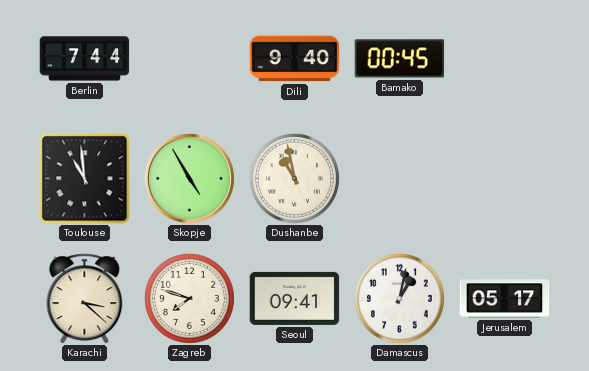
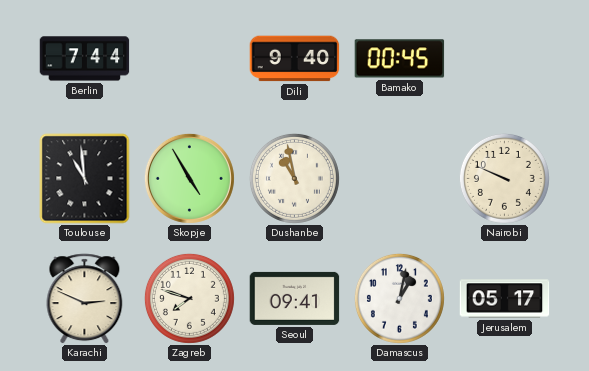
Nairobi: none -> 9:49 (504, 178)
Karachi: 3:22 -> 2:49 (85, 299)
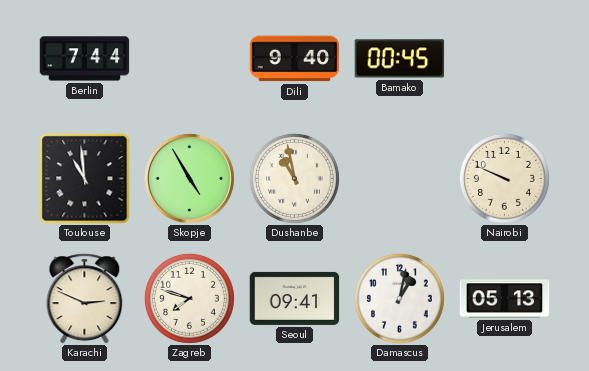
Jerusalem: 05:17 -> 05:13 (505, 299)
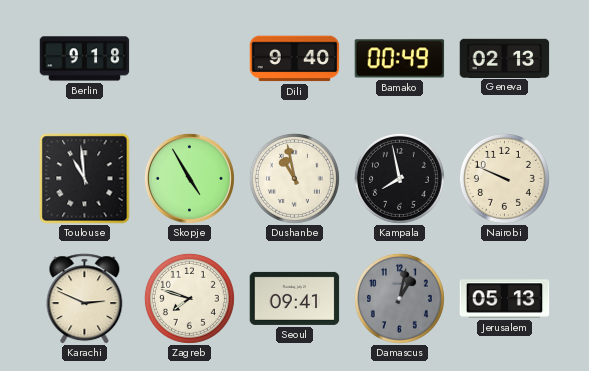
Berlin: 7:44 -> 9:18 (85, 59)
Bamako: 00:45 -> 00:49 (400, 59)
Geneva: none -> 02:13 (505, 58)
Kampala: none -> 7:58 (399, 178)
Damascus dial: white -> grey (399, 298)
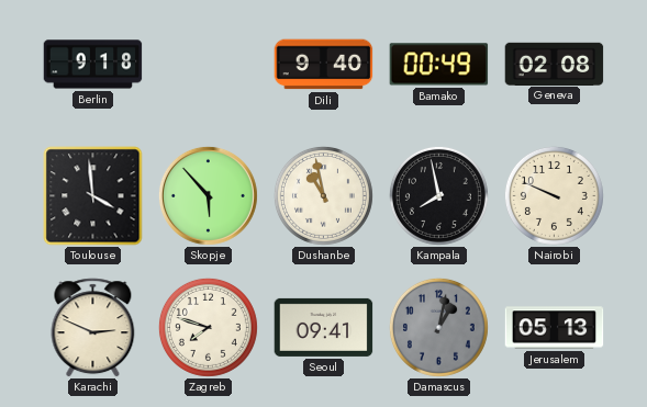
Geneva: 02:13 -> 02:08 (555, 64)
Toulouse: 10:59 -> 3:59 (93, 196)
Skopje: 4:55 -> 5:53 (208, 195)
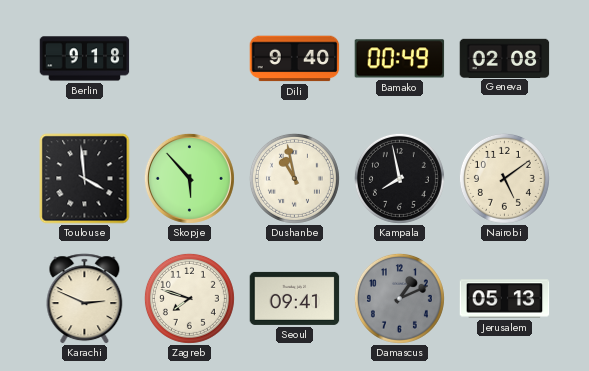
Nairobi: 9:49 -> 5:09 (504, 178)
Damascus: 1:02 -> 1:11 (399, 298)
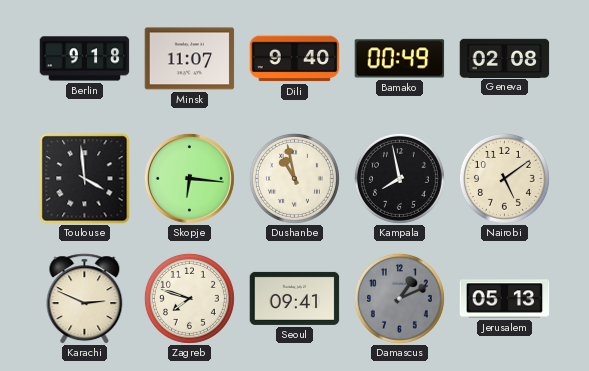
Minsk: none -> 11:07 (190, 59)
Skopje: 5:53 -> 6:16 (189, 178)
